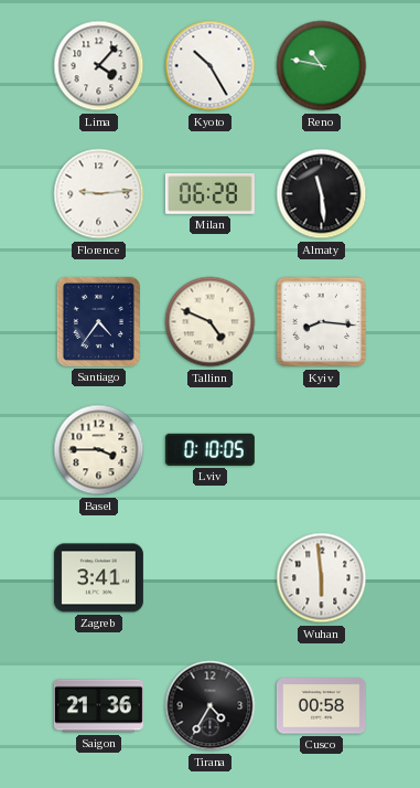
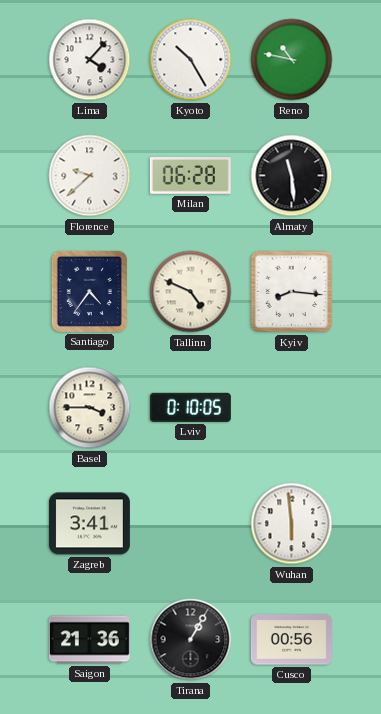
Florence: 9:14 -> 9:38 (90, 176)
Tirana: 4:35 -> 1:05 (191, 640)
Cusco: 00:58 -> 00:56 (291, 640)
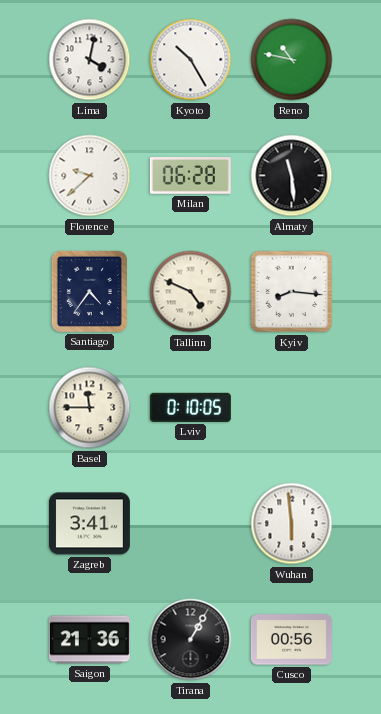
Lima: 4:07 -> 4:02 (90, 60)
Basel: 3:45 -> 11:45 (90, 408)
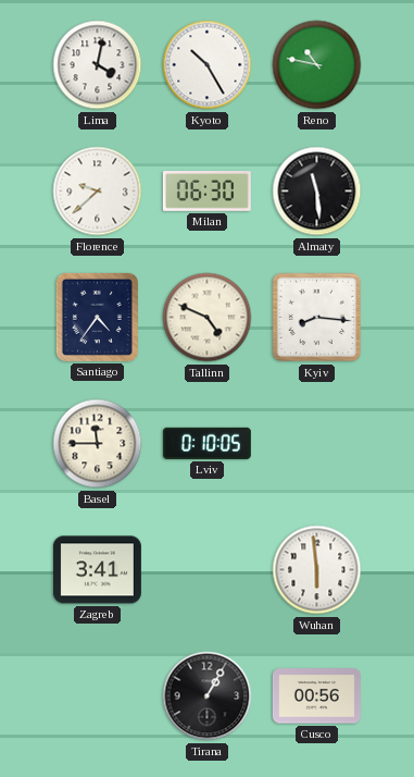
Milan: 06:28 -> 06:30 (206, 192)
Saigon: 21:36 -> none (89, 640)
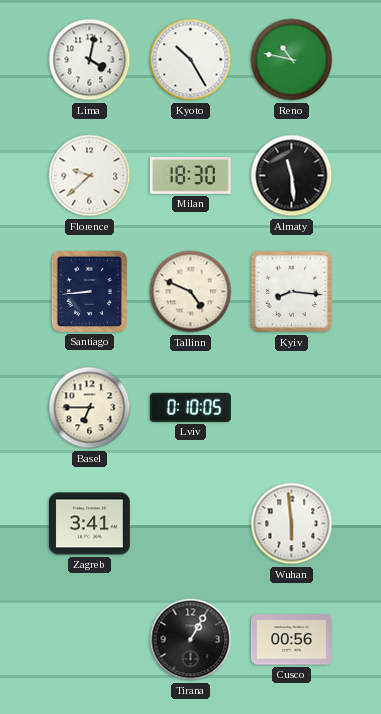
Milan: 06:30 -> 18:30 (190, 176)
Santiago: 4:36 -> 8:44 (89, 291)
Basel: 11:45 -> 6:45 (90, 408)
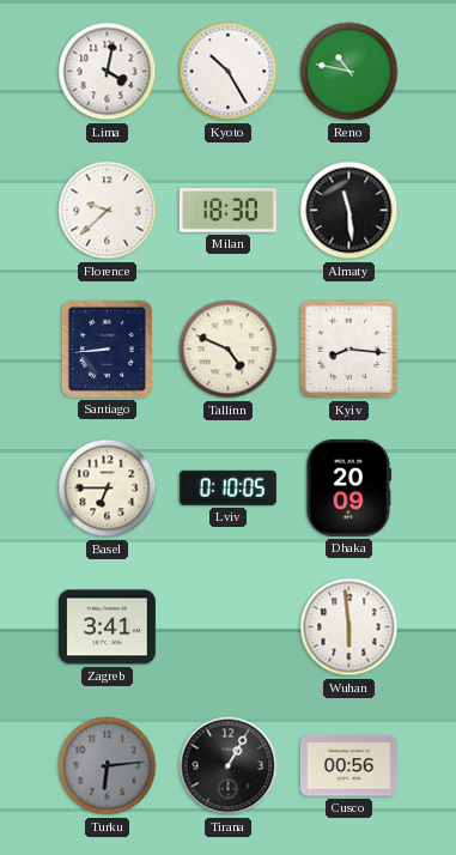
Dhaka: none -> 20:09 (349, 487)
Turku: none -> 6:14 (108, 766)
